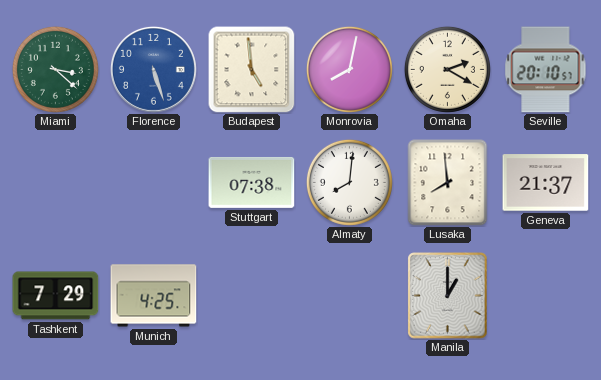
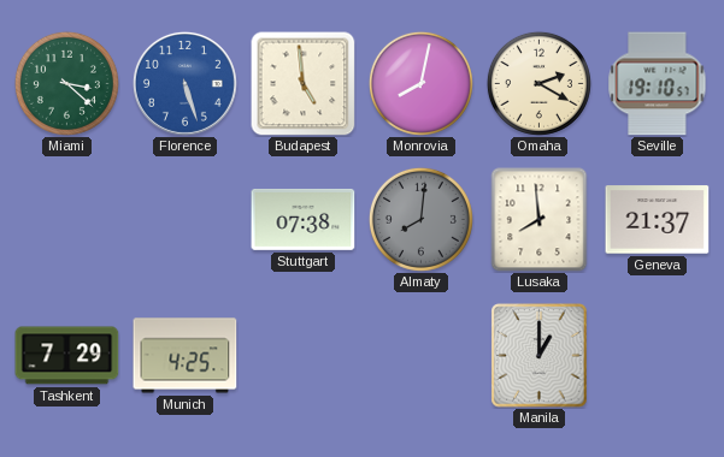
Seville: 20:10 -> 19:10 (658, 84)
Almaty dial: white -> grey (420, 219)
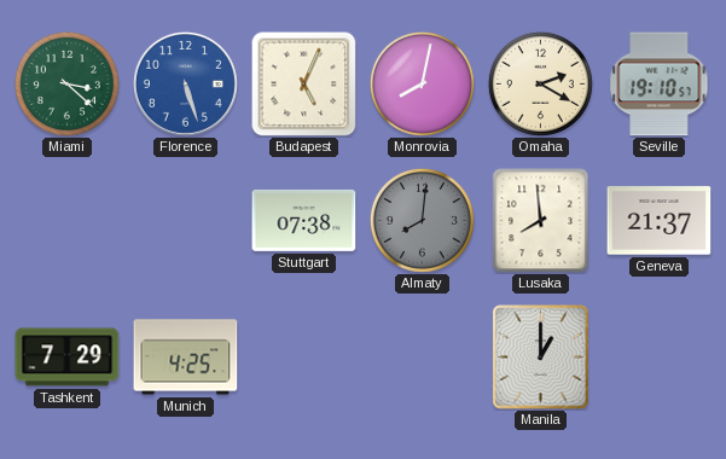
Budapest: 4:59 -> 5:04 (304, 85)
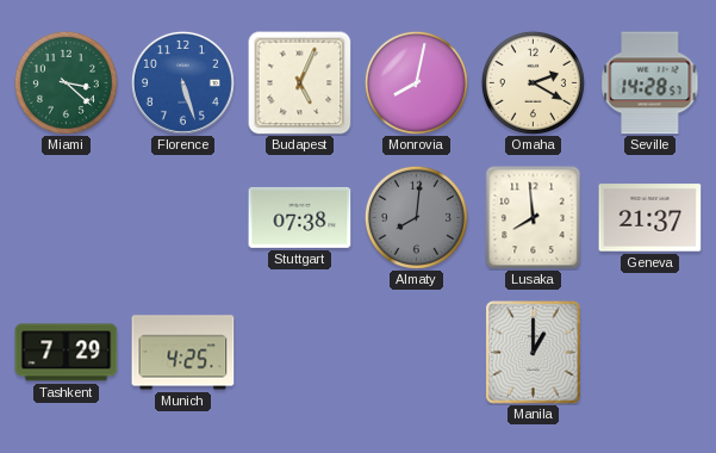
Seville: 19:10 -> 14:28 (650, 83)
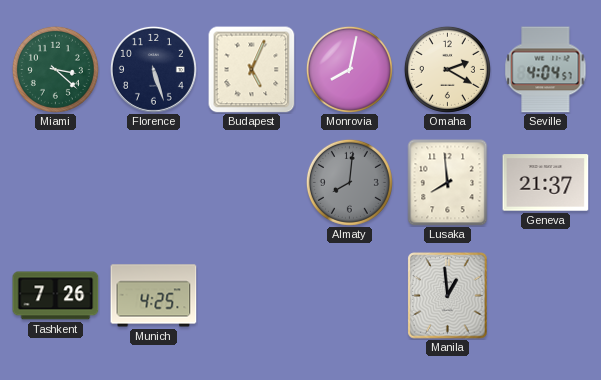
Florence dial: blue -> navy (153, 69)
Seville: 14:28 -> 4:04 (546, 70)
Stuttgart: 07:38 -> none (300, 217)
Tashkent: 7:29 -> 7:26 (56, 296)
Manila: 1:00 -> 12:59 (448, 296)
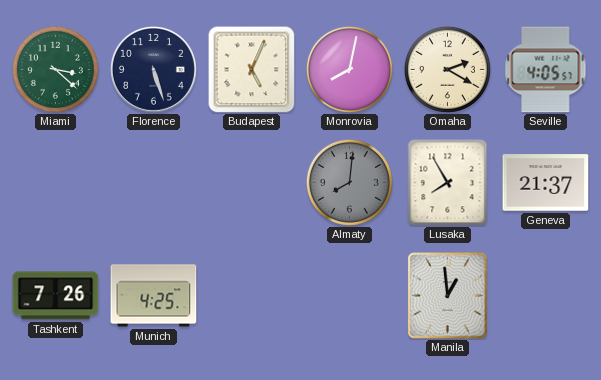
Seville: 4:04 -> 4:05 (546, 70)
Lusaka: 7:59 -> 7:55 (448, 183)
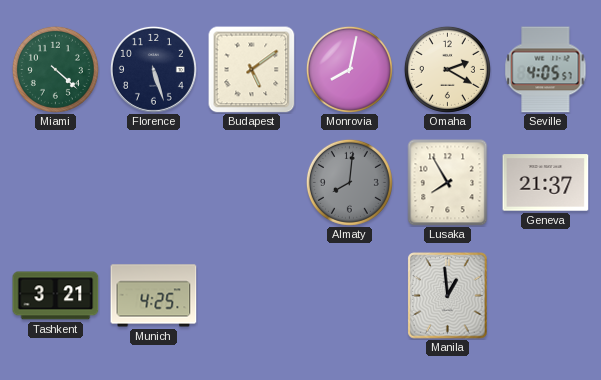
Miami: 3:22 -> 4:22 (55, 69)
Budapest: 5:04 -> 5:09 (252, 70)
Tashkent: 7:26 -> 3:21 (56, 296)
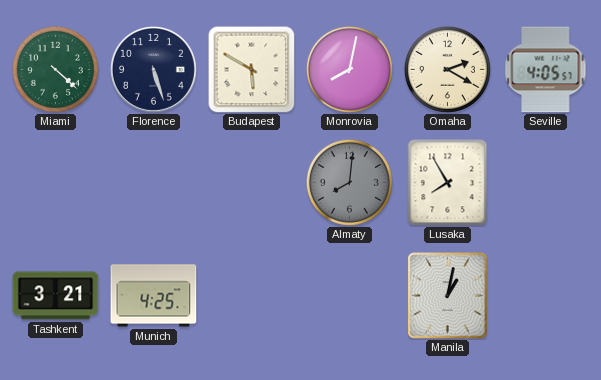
Budapest: 5:09 -> 5:50 (252, 70)
Geneva: 21:37 -> none (546, 183)
Manila: 12:59 -> 1:02 (448, 296)
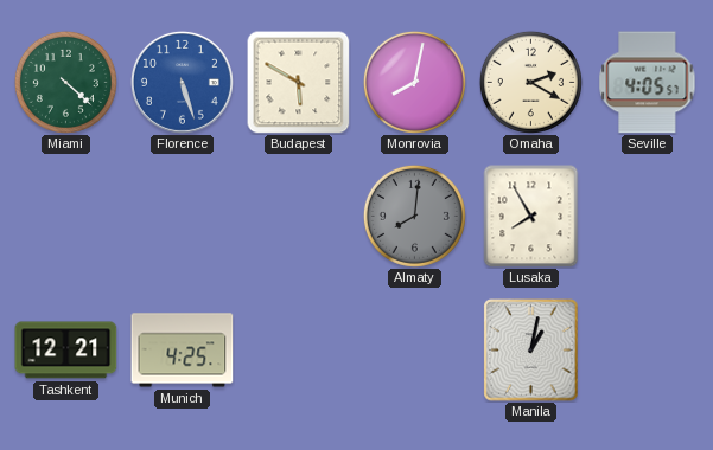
Florence dial: navy -> blue (182, 82)
Tashkent: 3:21 -> 12:21 (66, 351)
